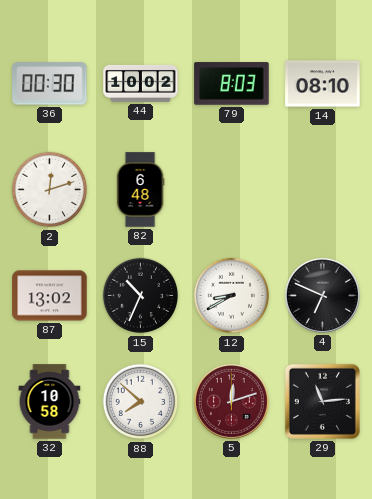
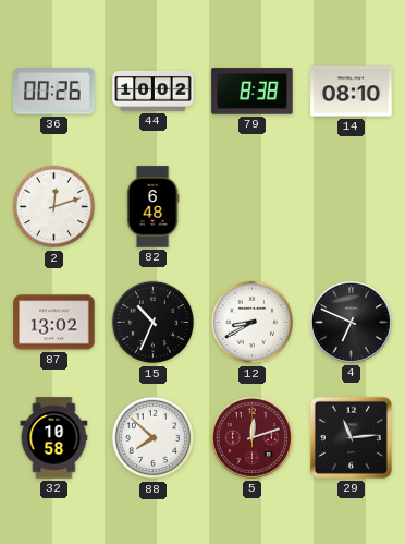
36: 00:30 -> 00:26 (54, 92)
79: 8:03 -> 8:38 (253, 92)
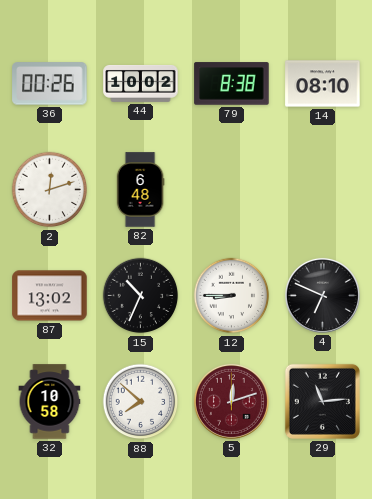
12: 8:40 -> 8:45 (232, 296)
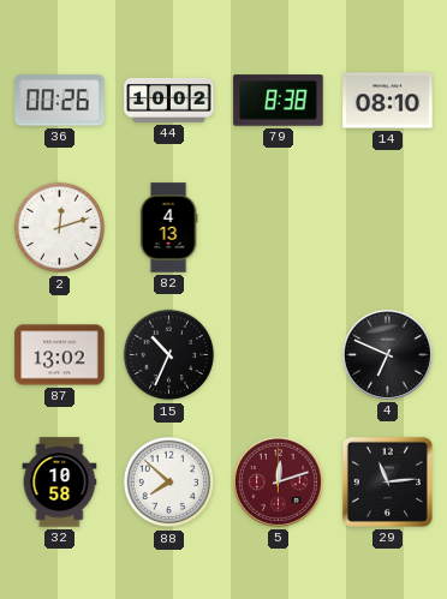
82: 6:48 -> 4:13 (168, 228)
12: 8:45 -> none (232, 296)
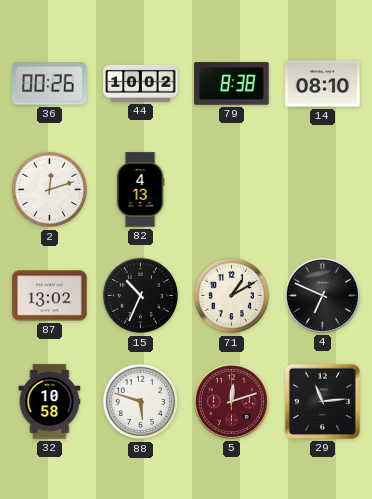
71: none -> 1:10 (232, 296)
88: 7:52 -> 5:48 (141, 402)
